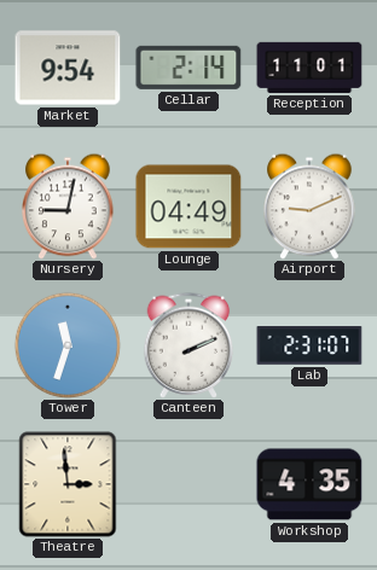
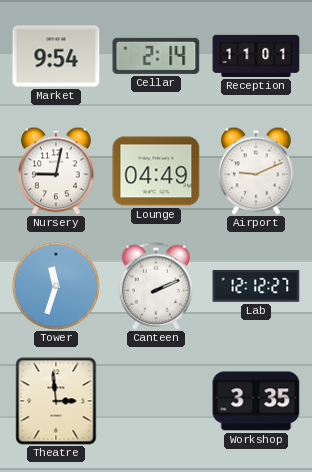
Lab: 2:31 -> 12:12 (256, 287)
Workshop: 4:35 -> 3:35 (256, 401)
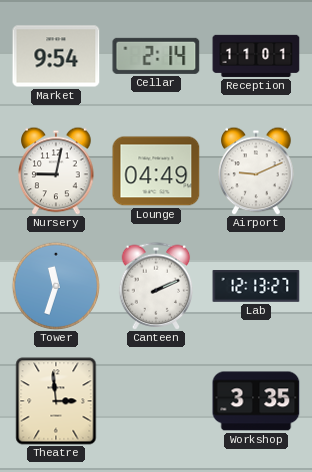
Lab: 12:12 -> 12:13 (256, 287)
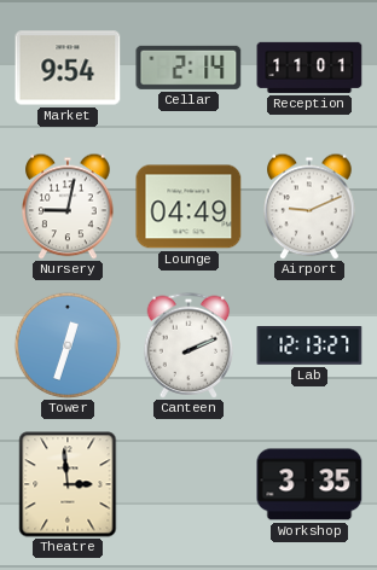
Tower: 11:33 -> 12:33 (68, 345)
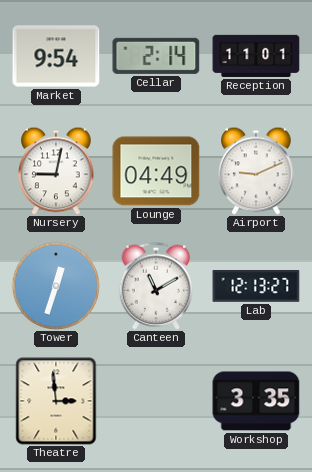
Canteen: 2:11 -> 11:10 (156, 286)
